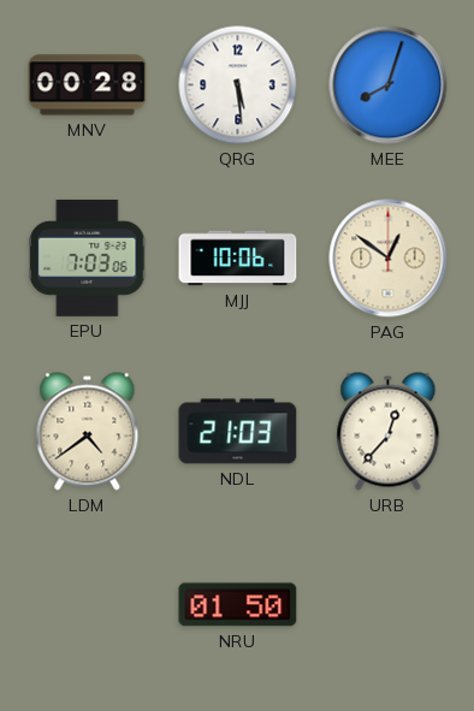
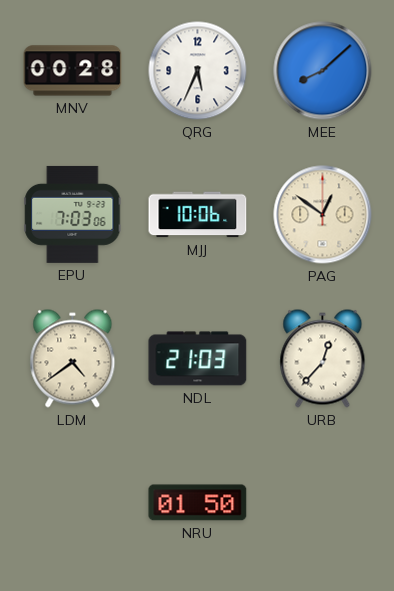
QRG: 5:29 -> 5:34 (198, 71)
MEE: 8:03 -> 8:08 (323, 71)
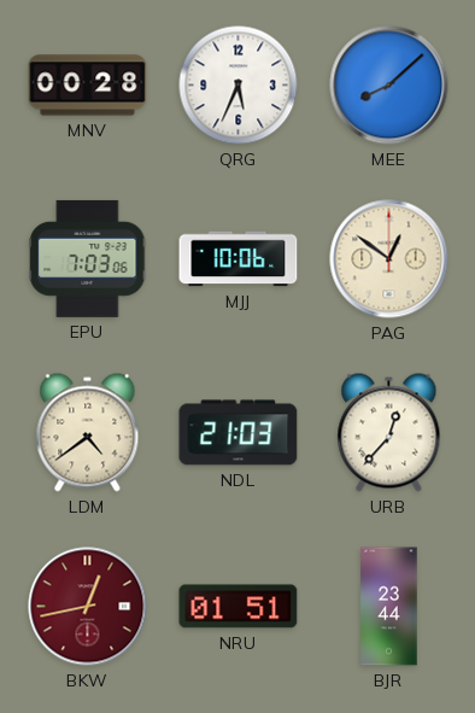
BKW: none -> 12:43 (88, 607)
NRU: 01:50 -> 01:51 (239, 607)
BJR: none -> 23:44 (389, 607)
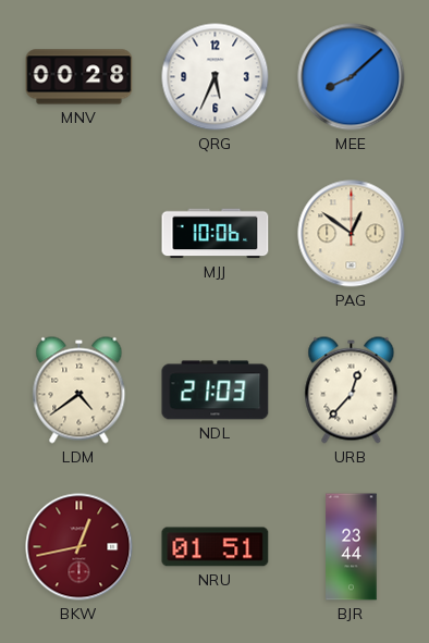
EPU: 7:03 -> none (88, 258)
